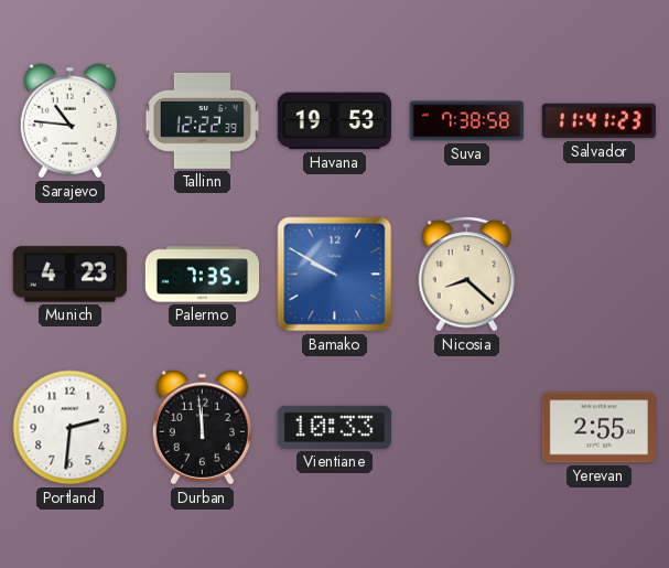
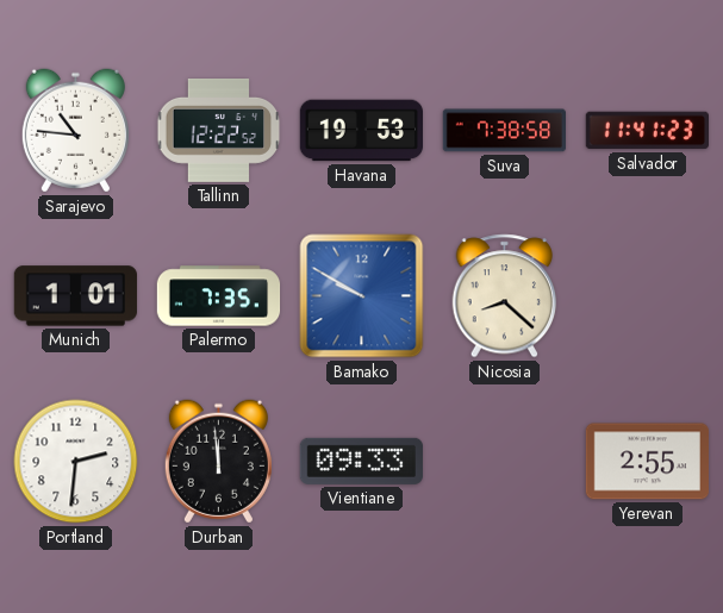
Tallinn: 12:22:39 -> 12:22:52 (219, 131)
Munich: 4:23 -> 1:01 (75, 296)
Vientiane: 10:33 -> 09:33 (361, 461)
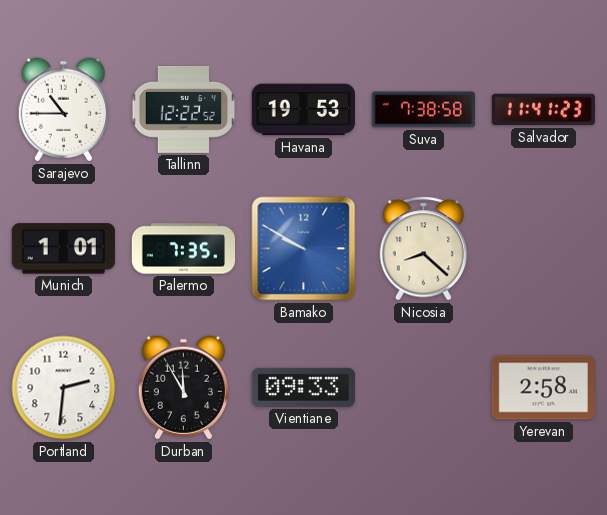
Sarajevo: 10:46 -> 10:45 (63, 110)
Durban: 11:59 -> 11:55 (183, 388)
Yerevan: 2:55 -> 2:58 (543, 388)
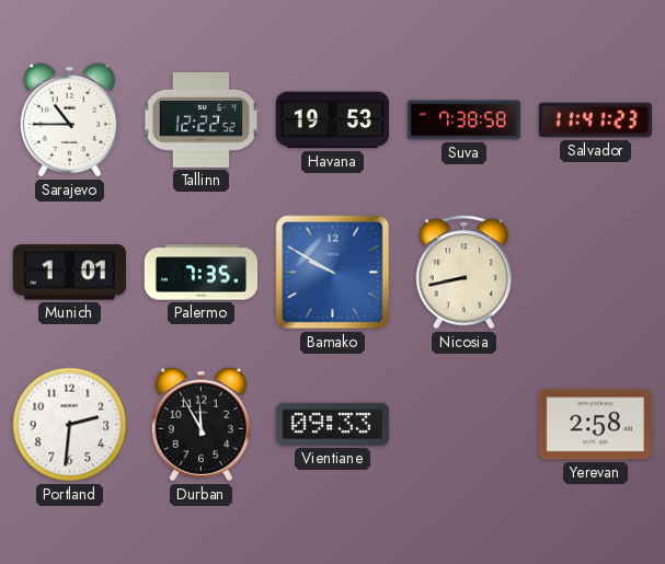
Nicosia: 8:22 -> 8:43 (465, 273)
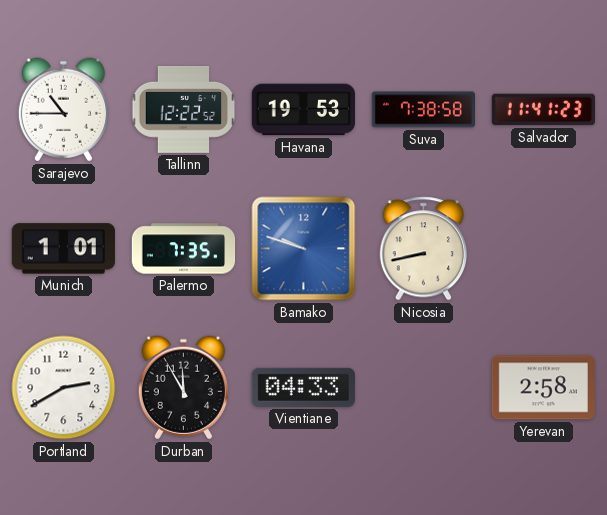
Bamako: 9:50 -> 9:48 (304, 249)
Portland: 2:31 -> 2:40 (64, 388)
Vientiane: 09:33 -> 04:33 (303, 387)
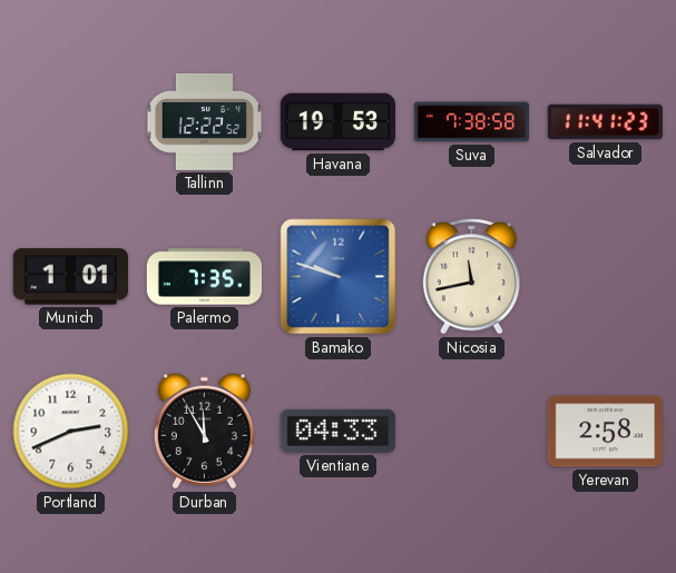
Sarajevo: 10:45 -> none (63, 110)
Nicosia: 8:43 -> 11:43 (472, 277)
Portland: 2:40 -> 2:41 (71, 432)
